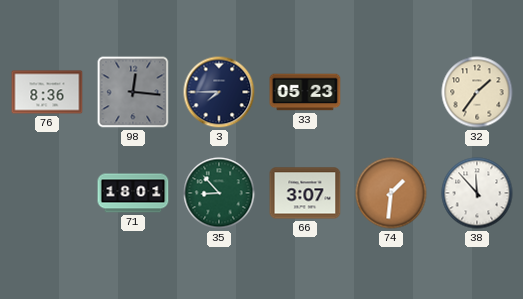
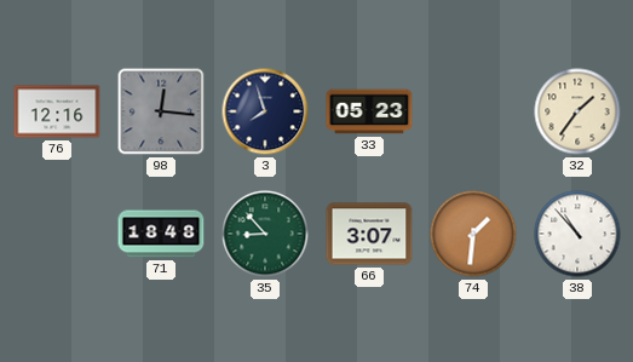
76: 8:36 -> 12:16 (57, 111)
3: 7:45 -> 7:57 (265, 111)
71: 18:01 -> 18:48 (161, 234)
38: 11:53 -> 10:53 (577, 234)
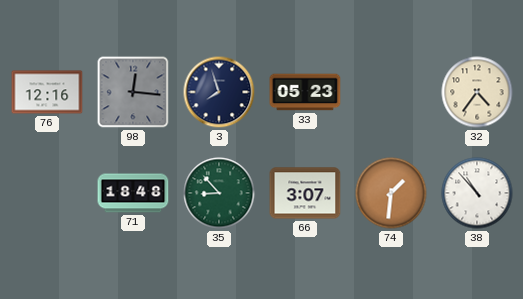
32: 1:36 -> 4:36 (477, 92)
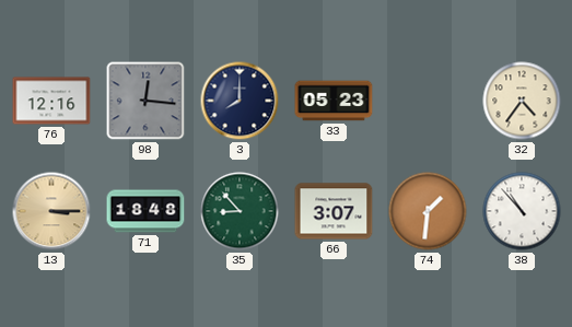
3: 7:57 -> 8:00 (240, 101)
13: none -> 3:15 (51, 211)
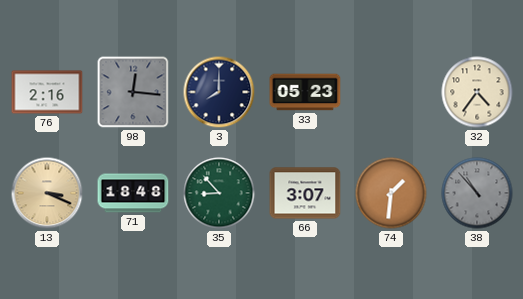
76: 12:16 -> 2:16 (47, 92)
13: 3:15 -> 3:19 (47, 193)
38 dial: white -> grey (477, 193)
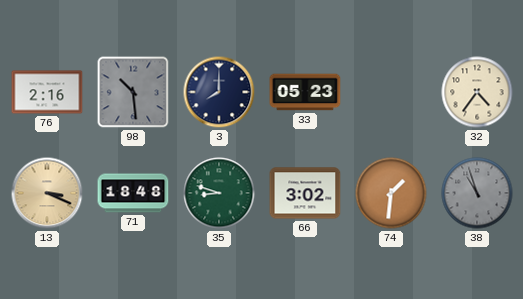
98: 12:16 -> 10:29 (133, 92)
35: 8:53 -> 8:48 (219, 193)
66: 3:07 -> 3:02 (305, 193)
38: 10:53 -> 10:57 (477, 193)
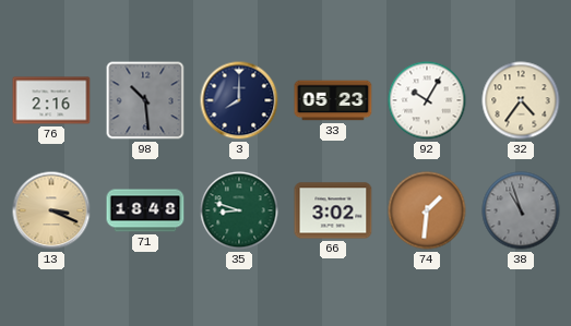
92: none -> 10:05 (427, 100)
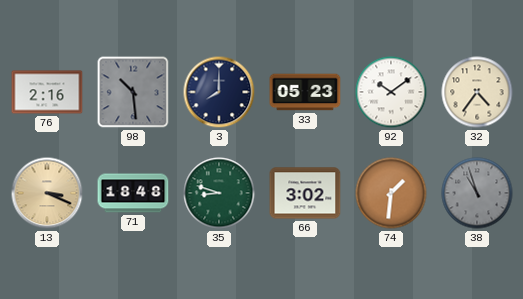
92: 10:05 -> 10:09 (391, 92)
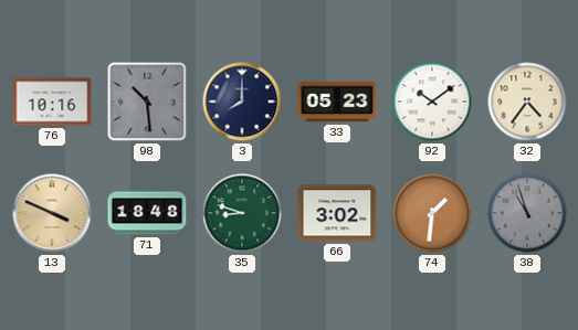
76: 2:16 -> 10:16 (52, 102)
13: 3:19 -> 3:49 (52, 213)
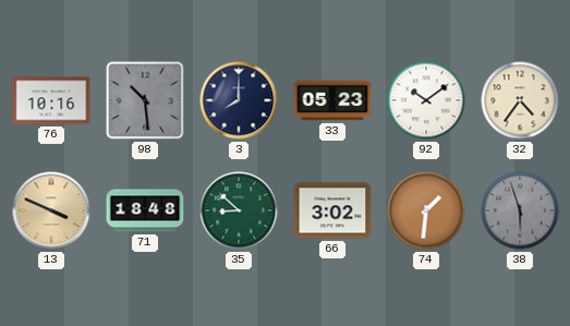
35: 8:48 -> 8:52 (239, 210)
38: 10:57 -> 5:57 (520, 210)
